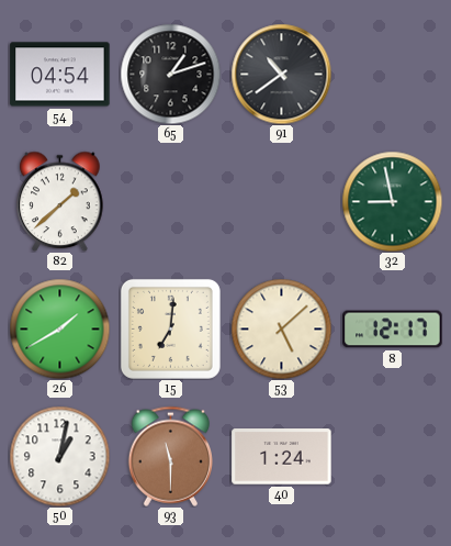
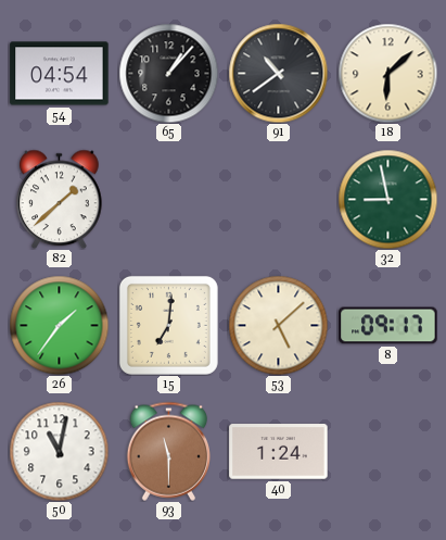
65: 1:12 -> 1:07 (168, 73)
18: none -> 6:08 (387, 73)
26: 1:40 -> 1:36 (59, 325)
8: 12:17 -> 09:17 (388, 326)
50: 1:02 -> 11:02 (59, 451)
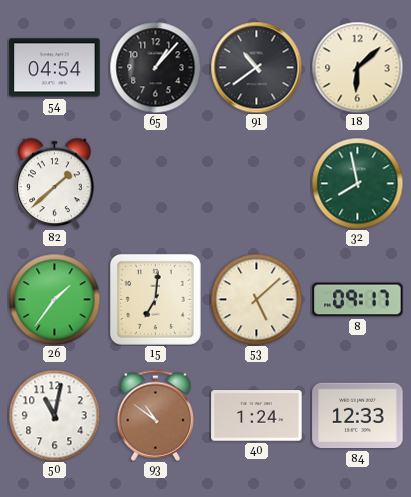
32: 8:58 -> 7:58 (357, 183)
93: 11:30 -> 10:51 (155, 415)
84: none -> 12:33 (358, 416)
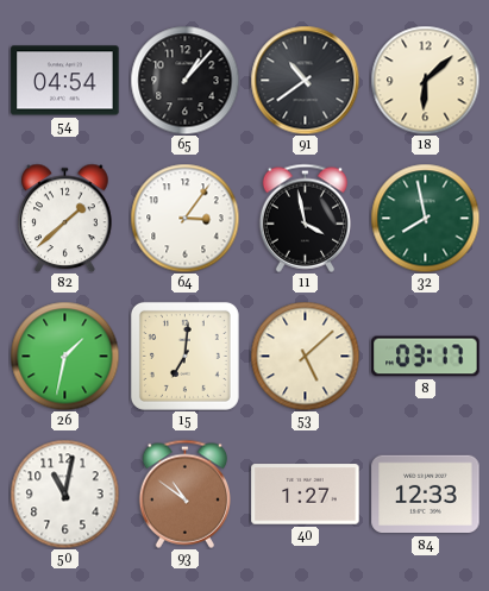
64: none -> 3:06 (184, 218)
11: none -> 3:58 (305, 218)
26: 1:36 -> 1:32 (64, 356)
8: 09:17 -> 03:17 (426, 357)
40: 1:24 -> 1:27 (306, 495)
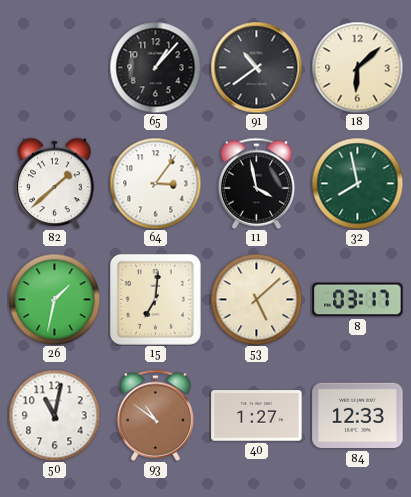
54: 04:54 -> none (65, 81)
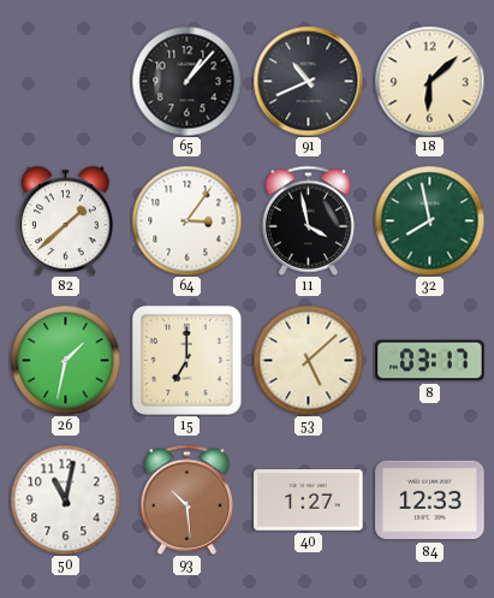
91: 10:39 -> 10:41 (308, 81)
15: 7:01 -> 7:00 (186, 360)
93: 10:51 -> 10:29 (186, 499)
